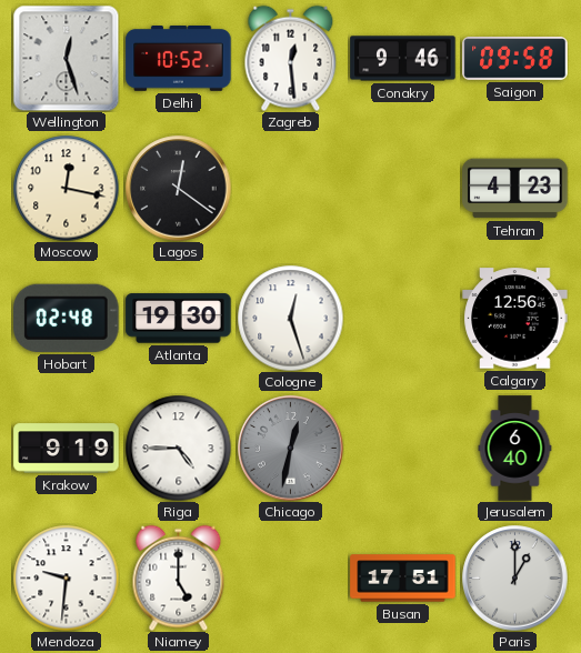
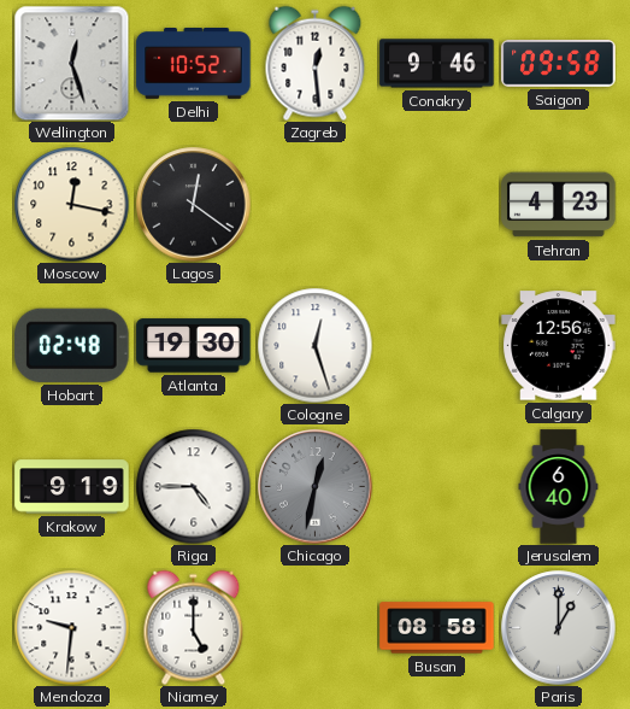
Busan: 17:51 -> 08:58 (437, 628)
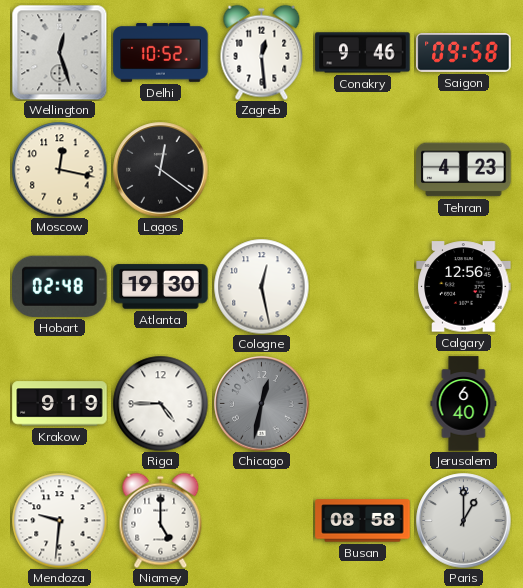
Cologne: 12:27 -> 12:28 (261, 286)
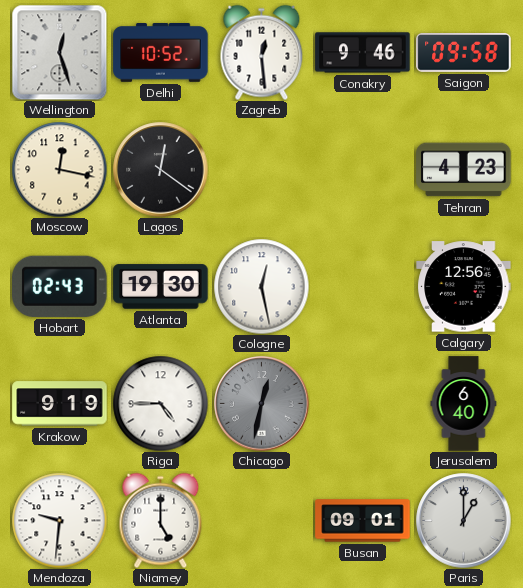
Hobart: 02:48 -> 02:43 (60, 286)
Busan: 08:58 -> 09:01 (363, 521)
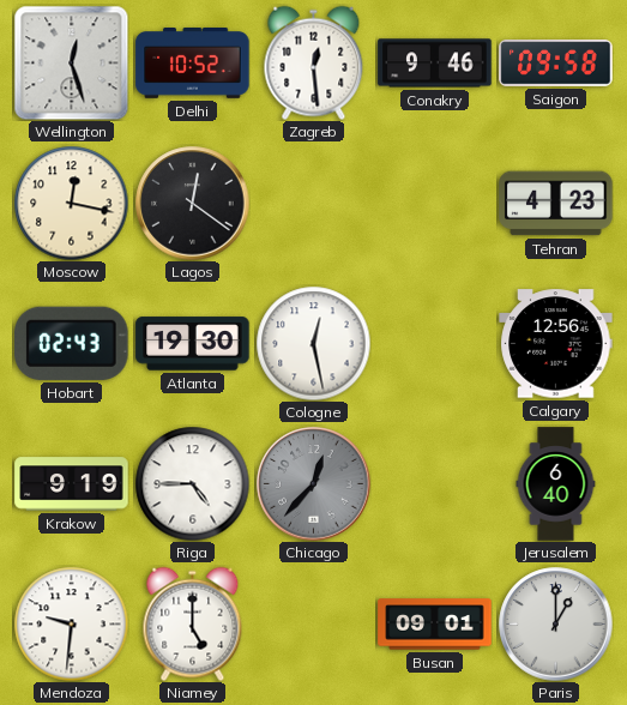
Chicago: 12:32 -> 12:37 (314, 484)
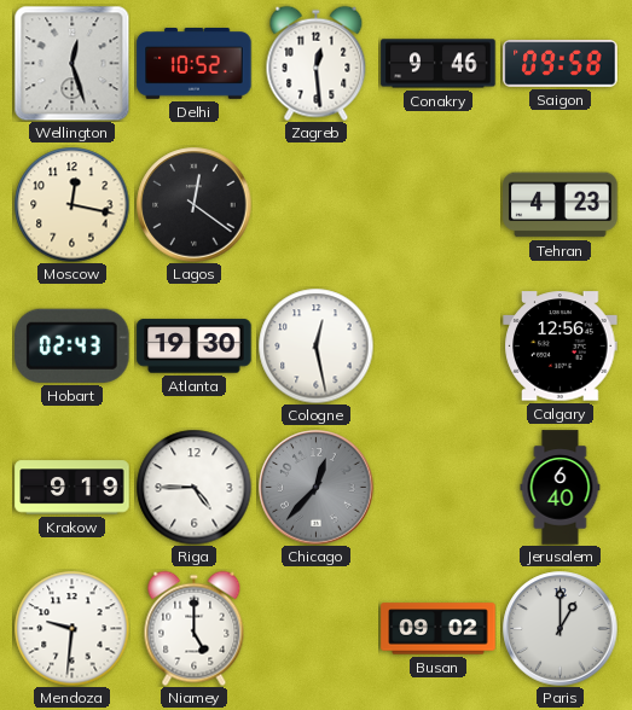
Busan: 09:01 -> 09:02 (439, 629)
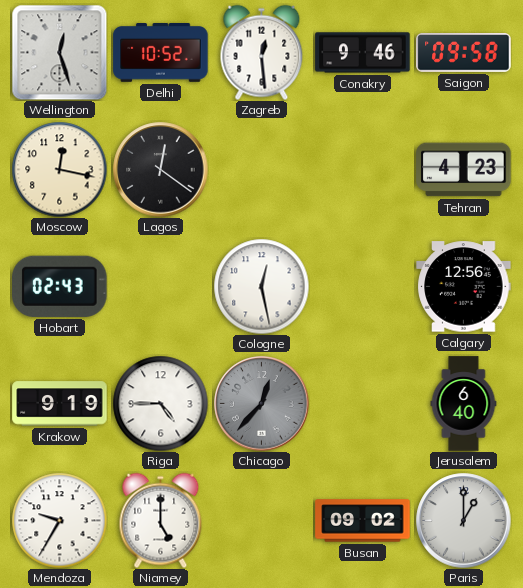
Atlanta: 19:30 -> none (195, 347)
Mendoza: 9:31 -> 9:35 (59, 520)
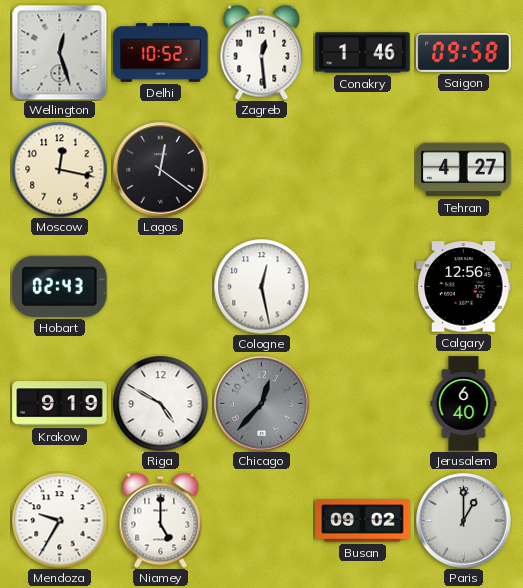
Conakry: 9:46 -> 1:46 (363, 53)
Tehran: 4:23 -> 4:27 (464, 170)
Riga: 4:45 -> 4:50 (160, 403)
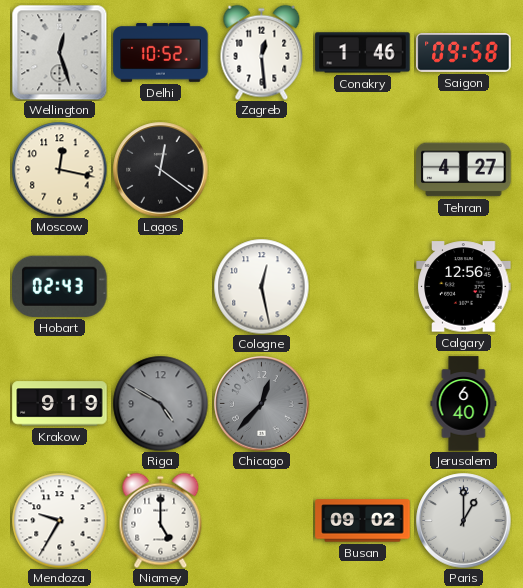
Riga dial: white -> grey (160, 403)
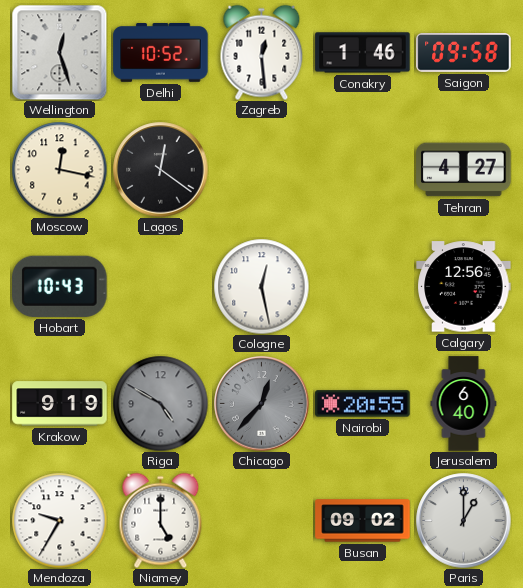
Hobart: 02:43 -> 10:43 (60, 286)
Nairobi: none -> 20:55 (363, 404)
